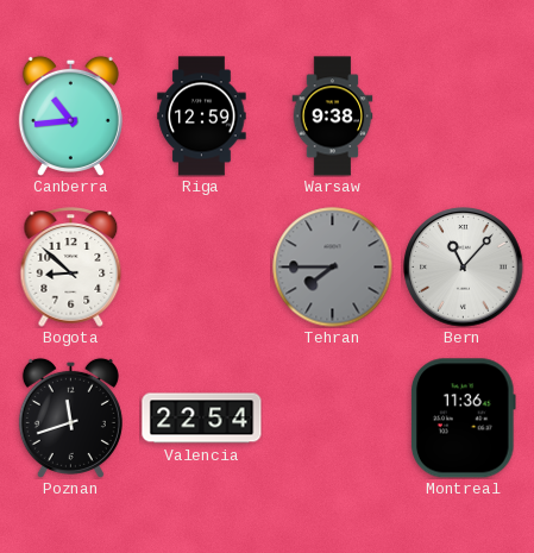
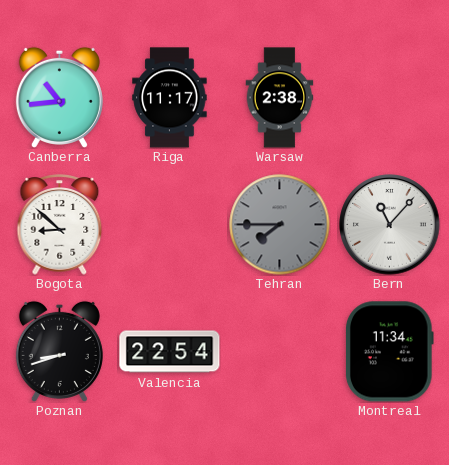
Riga: 12:59 -> 11:17 (170, 98)
Warsaw: 9:38 -> 2:38 (280, 98)
Poznan: 11:42 -> 8:42 (59, 351)
Montreal: 11:36 -> 11:34 (389, 352)
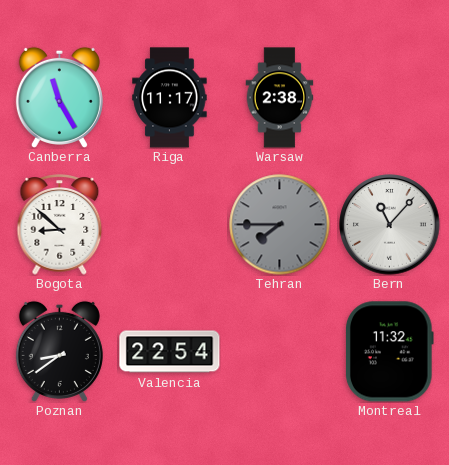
Canberra: 10:44 -> 11:25 (59, 97)
Poznan: 8:42 -> 8:39 (59, 351)
Montreal: 11:34 -> 11:32 (389, 352)
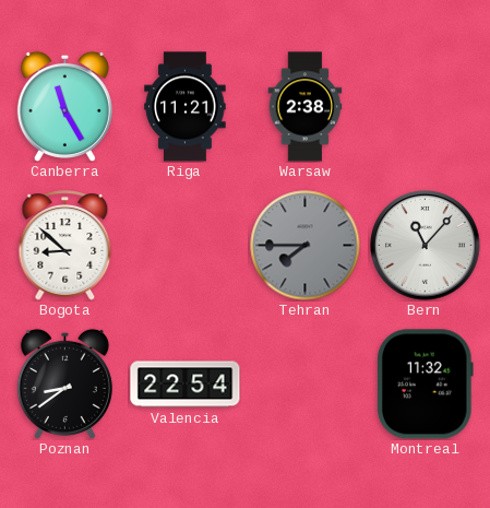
Riga: 11:17 -> 11:21 (186, 107)
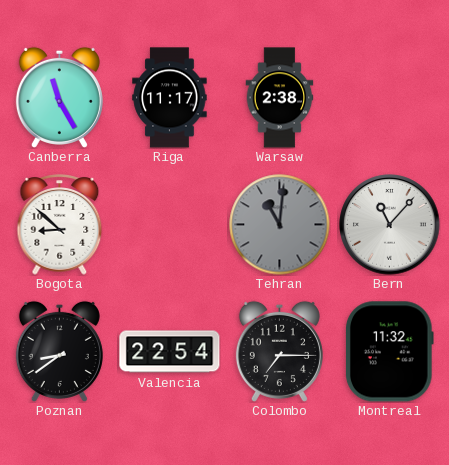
Riga: 11:21 -> 11:17 (170, 98)
Tehran: 7:45 -> 11:01 (280, 225)
Colombo: none -> 7:15 (279, 351)
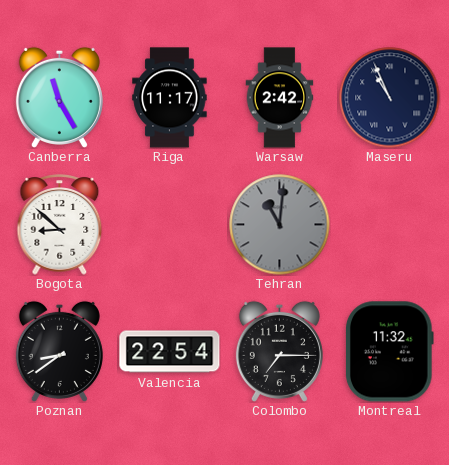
Warsaw: 2:38 -> 2:42 (280, 98)
Maseru: none -> 10:56 (390, 98)
Bern: 11:07 -> none (390, 225)
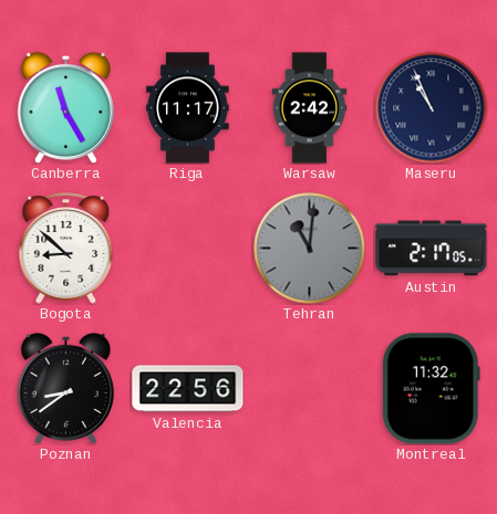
Austin: none -> 2:17 (432, 249)
Valencia: 22:54 -> 22:56 (188, 389)
Colombo: 7:15 -> none (279, 351)
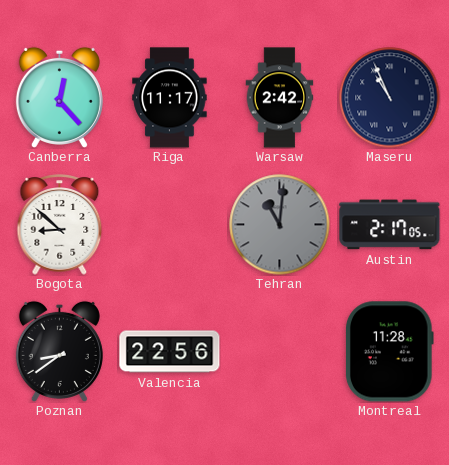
Canberra: 11:25 -> 12:23 (59, 97)
Montreal: 11:32 -> 11:28 (389, 352)
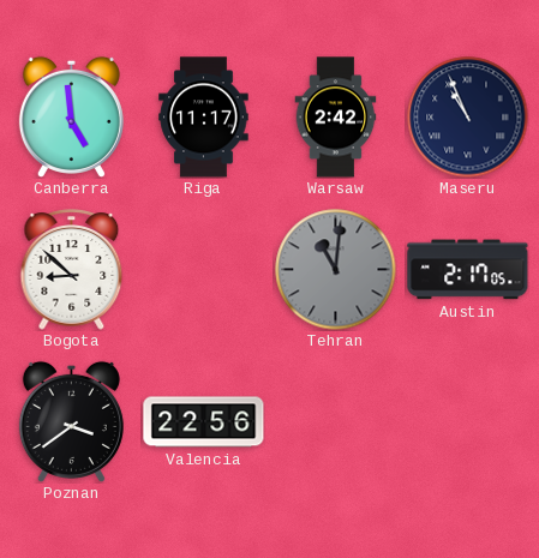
Canberra: 12:23 -> 4:59 (71, 116)
Poznan: 8:39 -> 3:39 (71, 421)
Montreal: 11:28 -> none (389, 352)
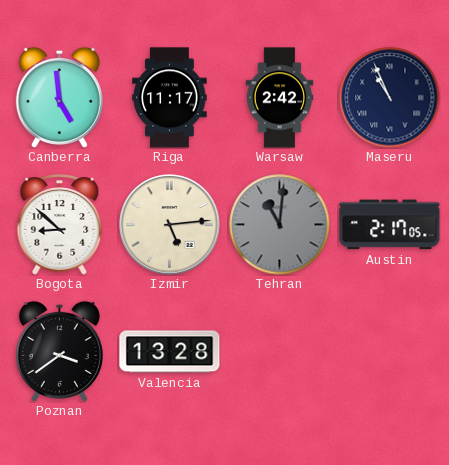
Izmir: none -> 5:14 (170, 225)
Valencia: 22:56 -> 13:28 (170, 352)
